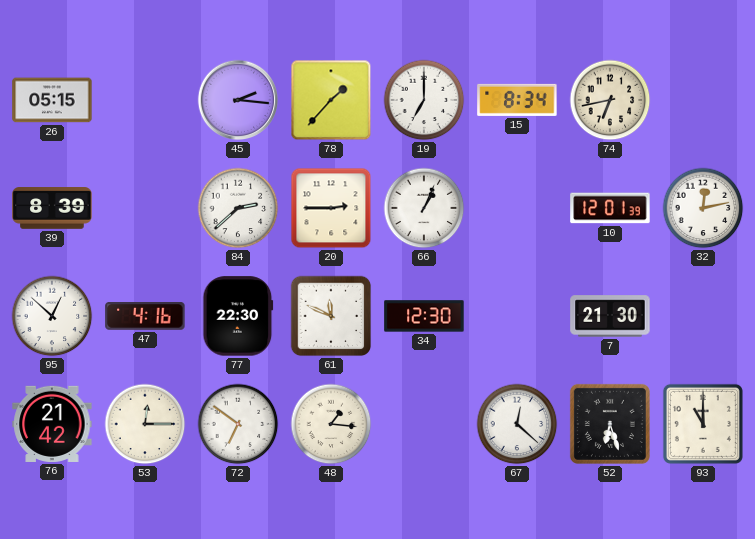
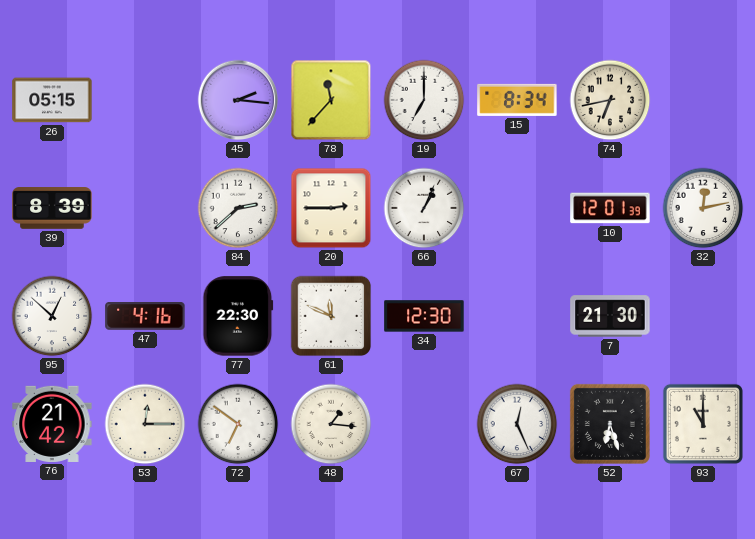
78: 1:37 -> 11:37 (331, 100)
67: 12:22 -> 12:26 (517, 424)
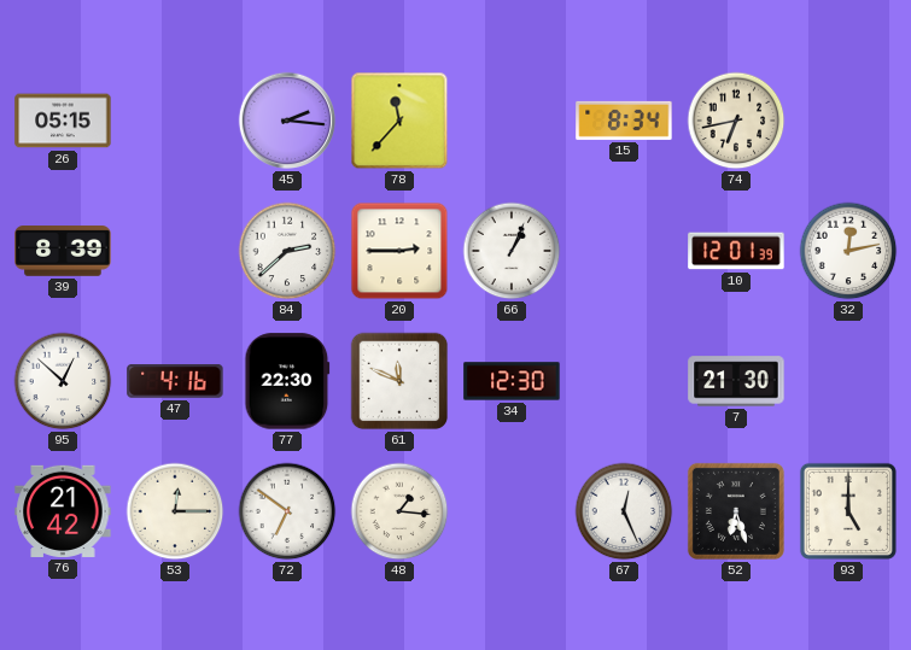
19: 7:00 -> none (424, 100)
93: 11:00 -> 5:00 (848, 511)
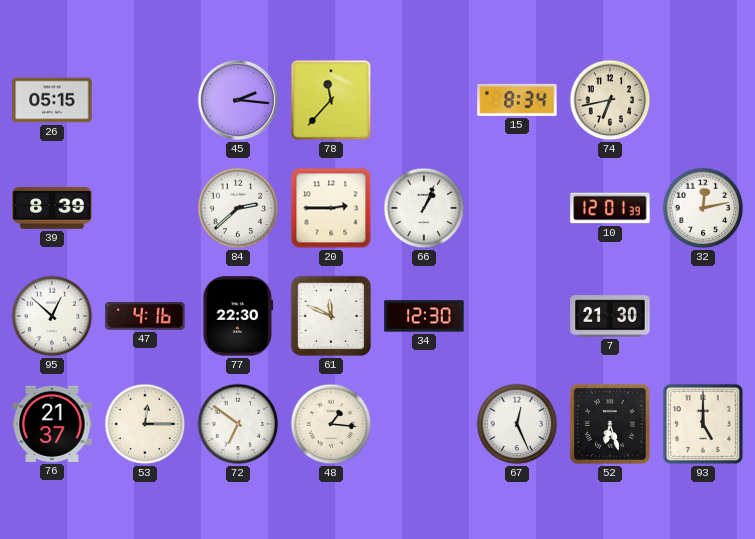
76: 21:42 -> 21:37 (52, 424)
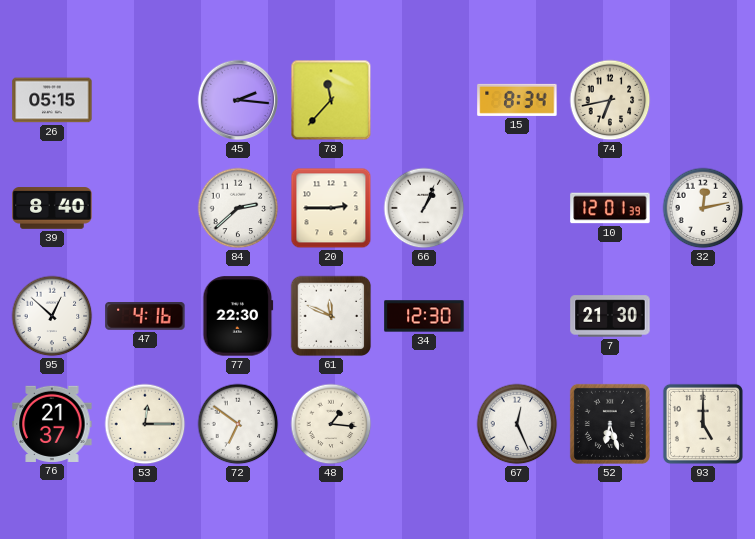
39: 8:39 -> 8:40 (52, 208)
